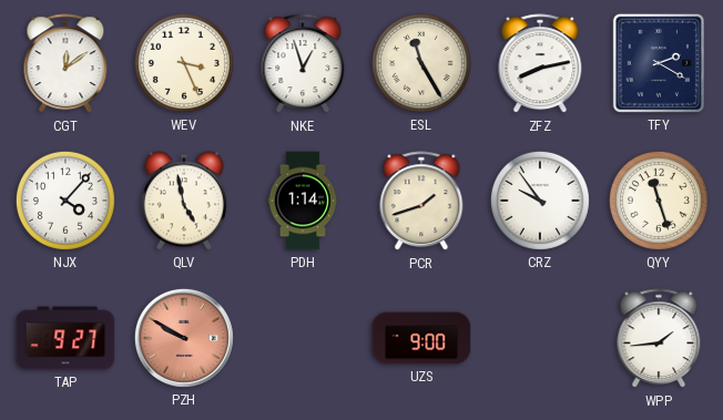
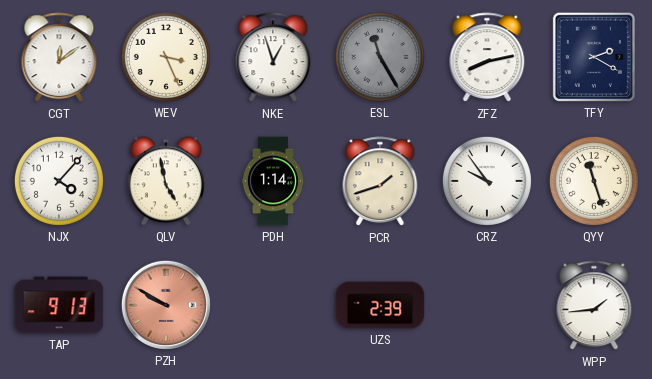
ESL dial: cream -> grey (380, 57)
TAP: 9:27 -> 9:13 (59, 305)
UZS: 9:00 -> 2:39 (380, 305)
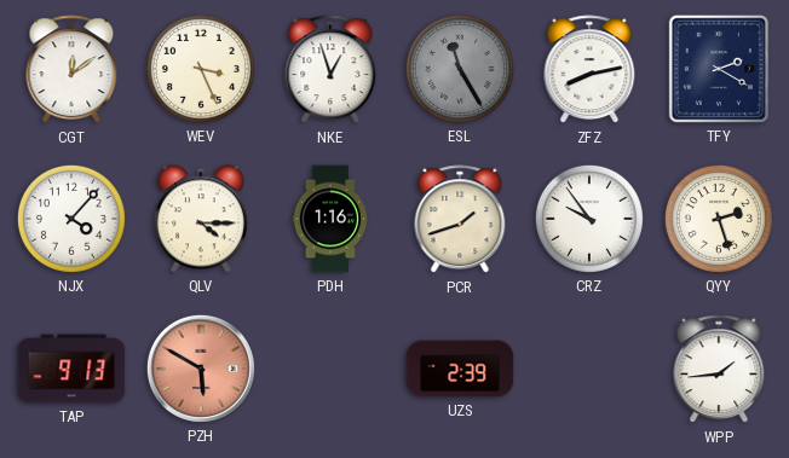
QLV: 4:58 -> 4:15 (201, 219)
PDH: 1:14 -> 1:16 (329, 219)
QYY: 11:27 -> 2:27 (719, 219)
PZH: 9:50 -> 5:50 (201, 369)
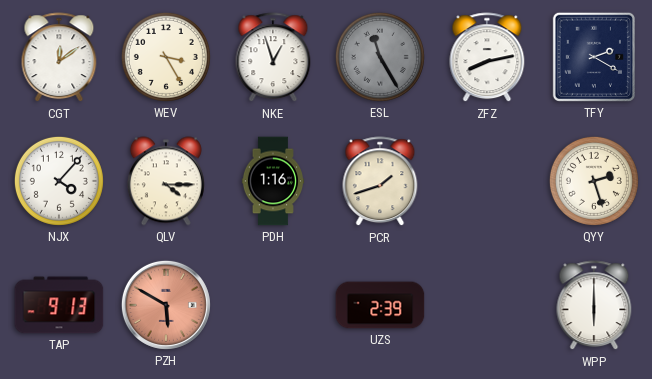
WEV: 3:26 -> 3:25 (166, 57)
CRZ: 9:54 -> none (589, 219)
WPP: 1:44 -> 6:00 (594, 306)
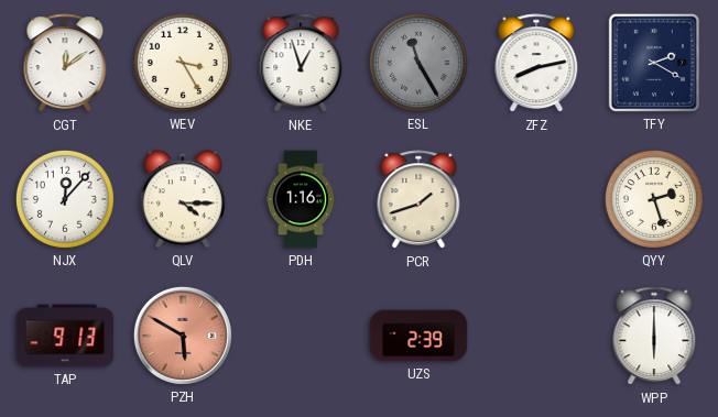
NJX: 4:07 -> 12:07 (65, 199)
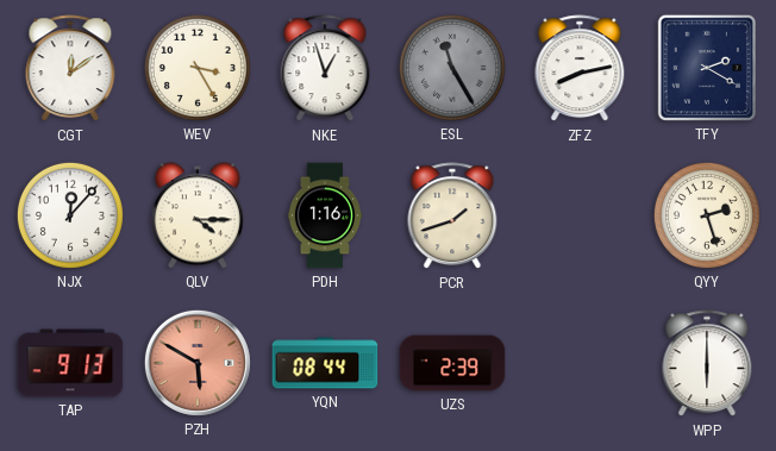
YQN: none -> 08:44 (325, 363)
